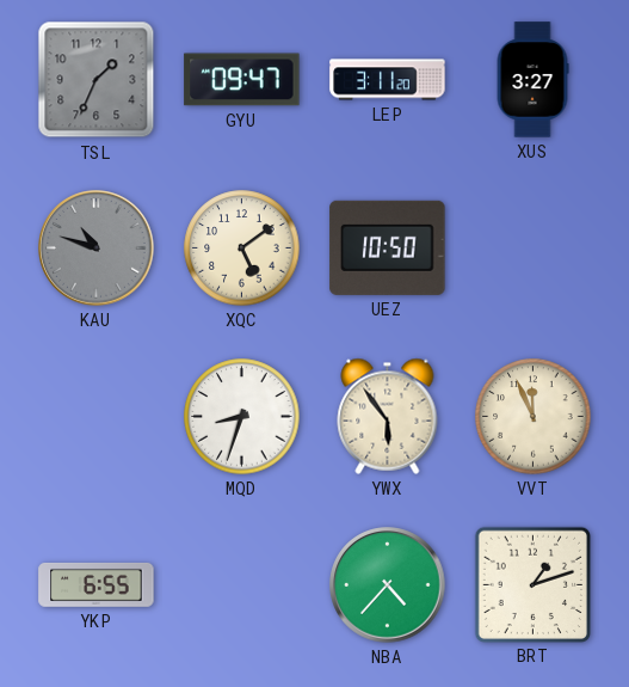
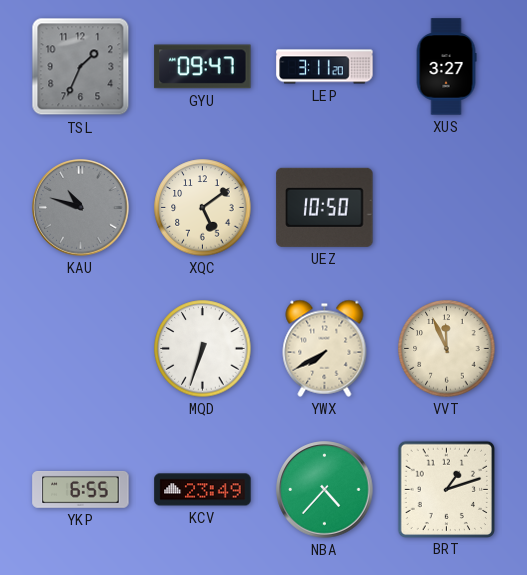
MQD: 8:33 -> 6:33 (203, 349)
YWX: 5:54 -> 7:40 (325, 348)
KCV: none -> 23:49 (203, 490)
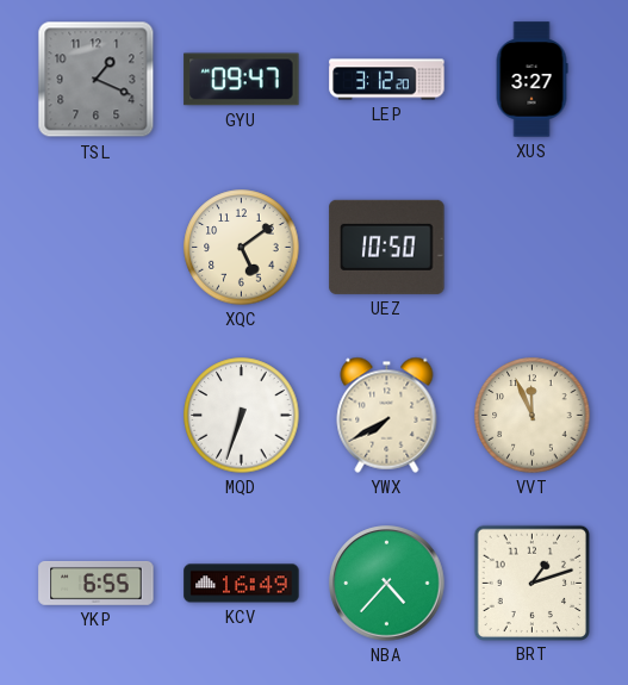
TSL: 1:34 -> 1:19 (97, 80)
LEP: 3:11 -> 3:12 (387, 80)
KAU: 10:48 -> none (81, 208)
KCV: 23:49 -> 16:49 (242, 584)
